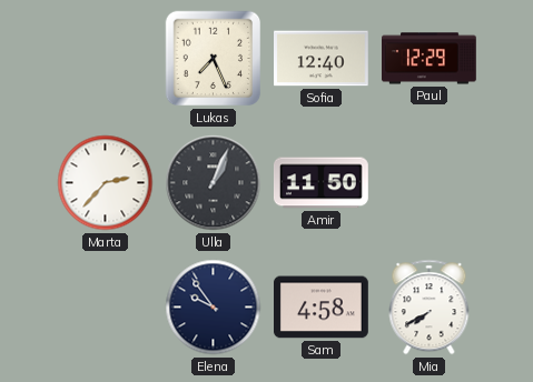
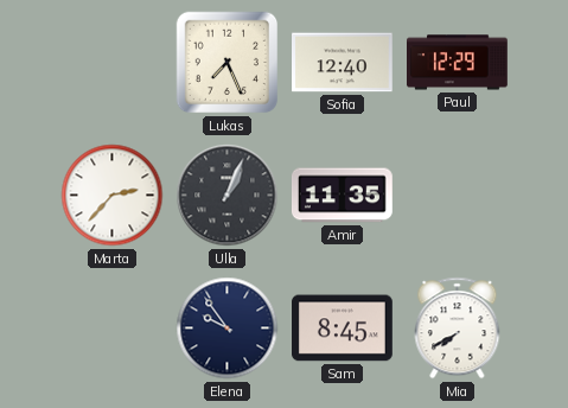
Amir: 11:50 -> 11:35 (343, 196)
Sam: 4:58 -> 8:45 (343, 329)
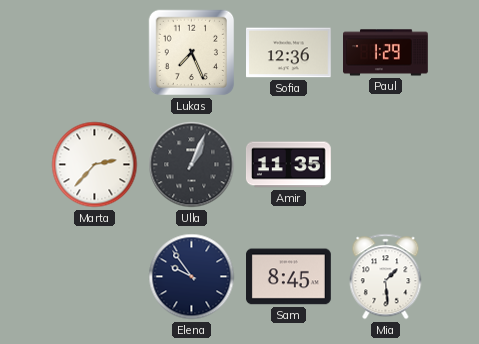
Sofia: 12:40 -> 12:36 (289, 53)
Paul: 12:29 -> 1:29 (386, 53)
Mia: 7:40 -> 1:29 (386, 277)
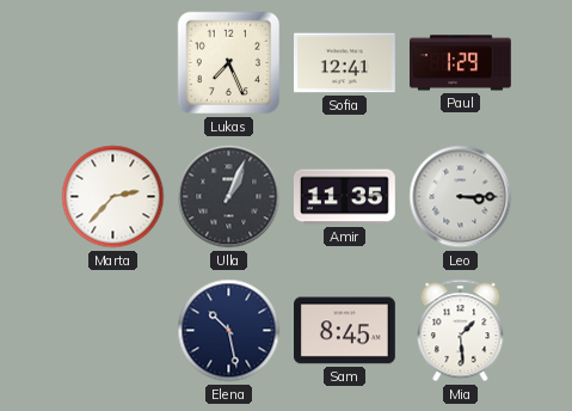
Sofia: 12:36 -> 12:41 (345, 63)
Leo: none -> 3:15 (461, 197)
Elena: 9:54 -> 10:28 (229, 331)
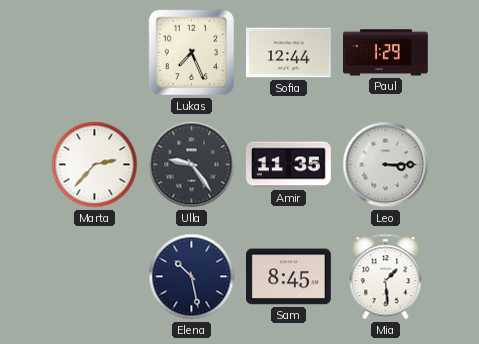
Sofia: 12:41 -> 12:44 (289, 53)
Ulla: 1:04 -> 9:24 (192, 165)
